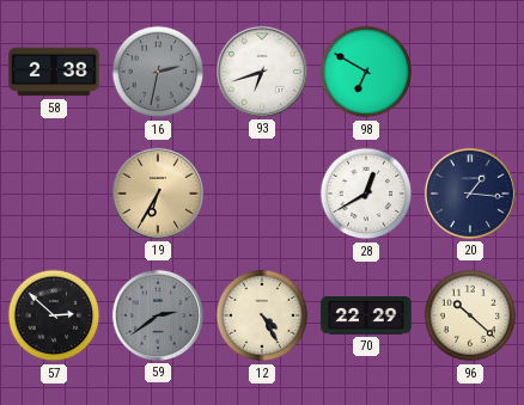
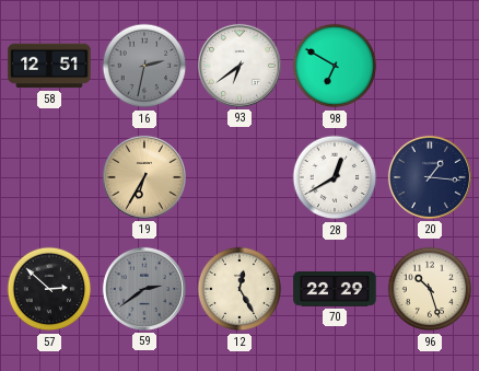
58: 2:38 -> 12:51 (49, 66)
93: 6:42 -> 6:39 (240, 66)
12: 4:25 -> 12:25 (240, 289)
96: 10:22 -> 10:27 (430, 289)
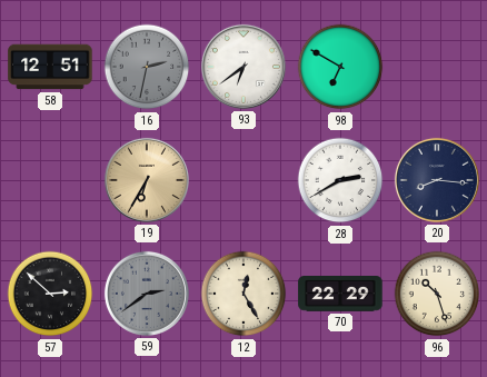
28: 12:40 -> 2:40 (340, 180)
20: 1:16 -> 8:16 (437, 180)
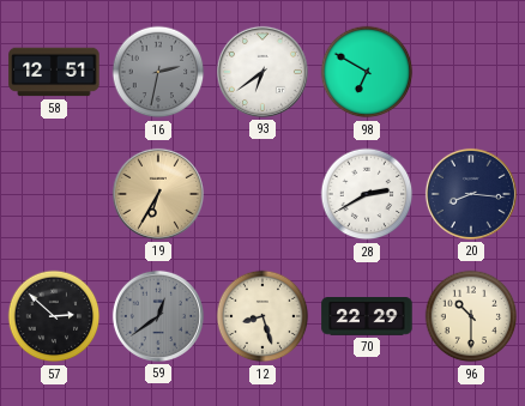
59: 2:39 -> 12:39 (158, 316)
12: 12:25 -> 8:27 (262, 316)
96: 10:27 -> 10:30 (471, 316)
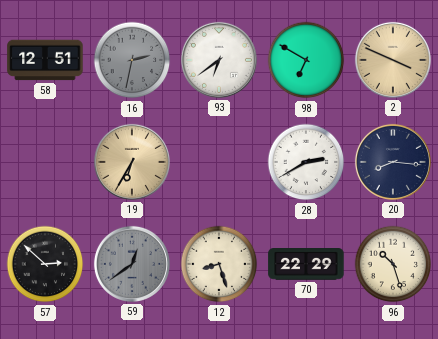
2: none -> 3:49 (393, 60)
96: 10:30 -> 10:27 (393, 264)
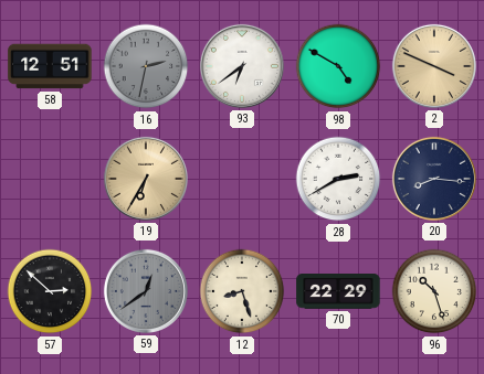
98: 6:50 -> 4:50 (338, 66)
